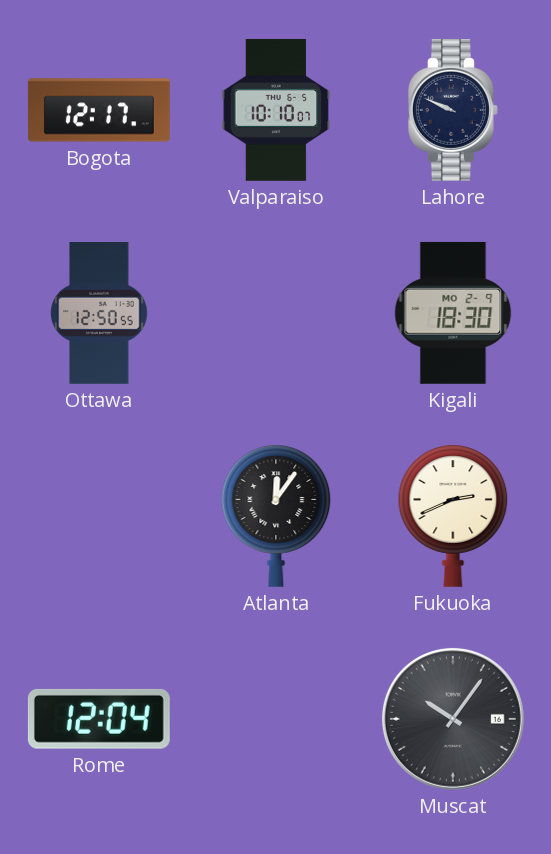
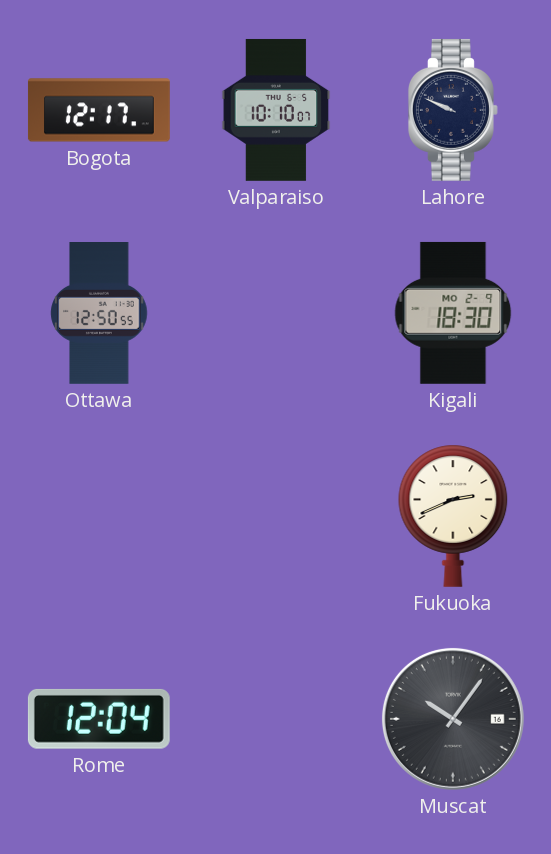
Atlanta: 12:06 -> none (276, 516)
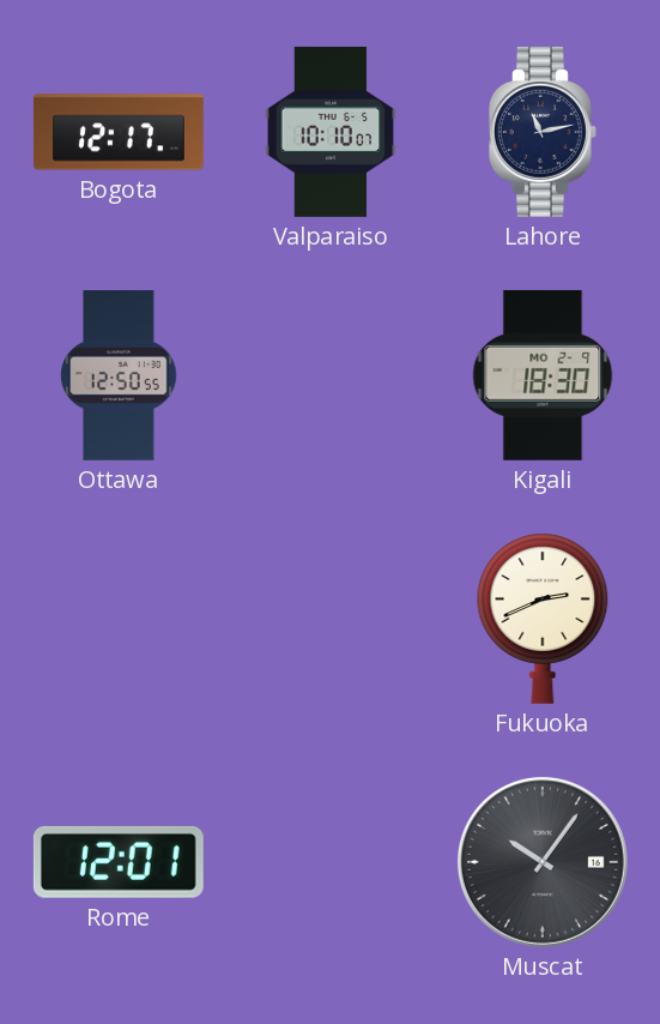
Lahore: 9:49 -> 11:13 (543, 132)
Rome: 12:04 -> 12:01 (119, 862)
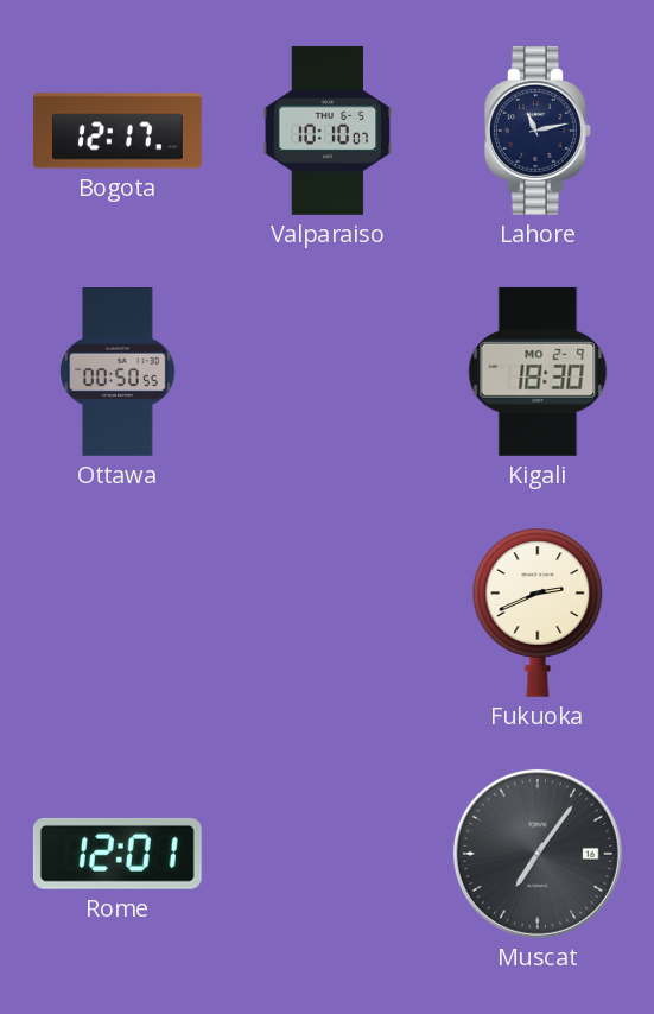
Ottawa: 12:50 -> 00:50 (118, 373)
Muscat: 10:06 -> 7:06 (538, 854)
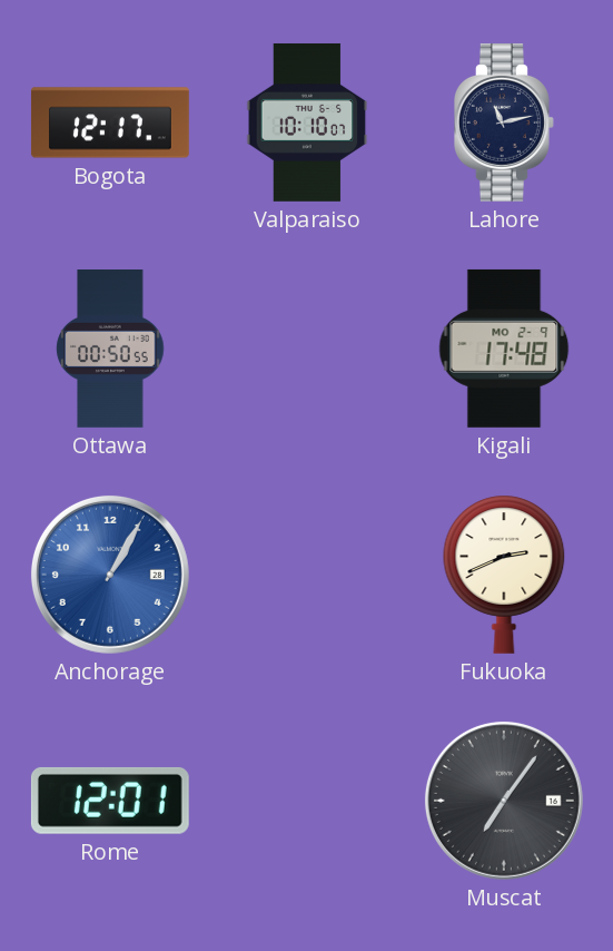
Kigali: 18:30 -> 17:48 (504, 349)
Anchorage: none -> 1:05 (110, 575)
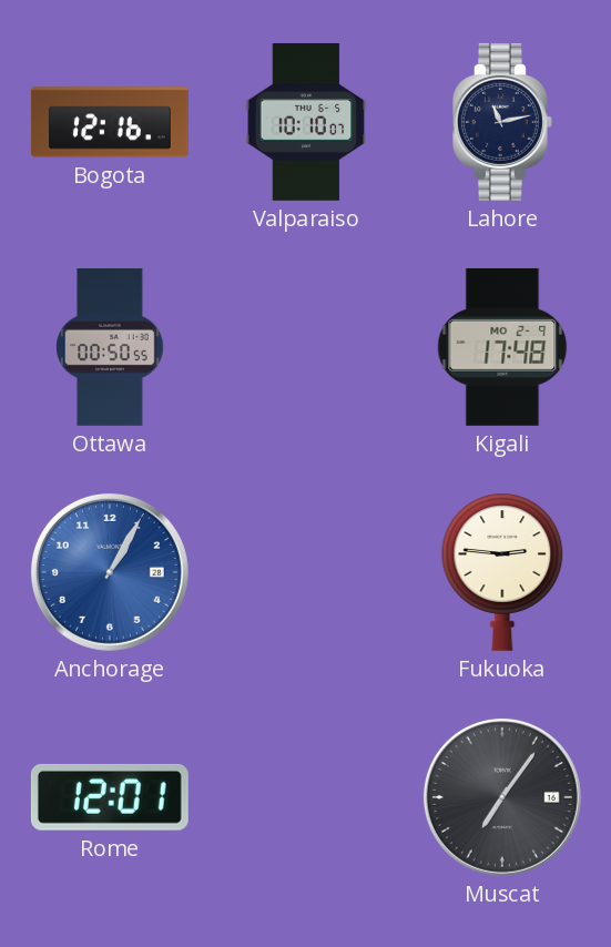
Bogota: 12:17 -> 12:16 (110, 122)
Fukuoka: 2:41 -> 2:46 (502, 572)
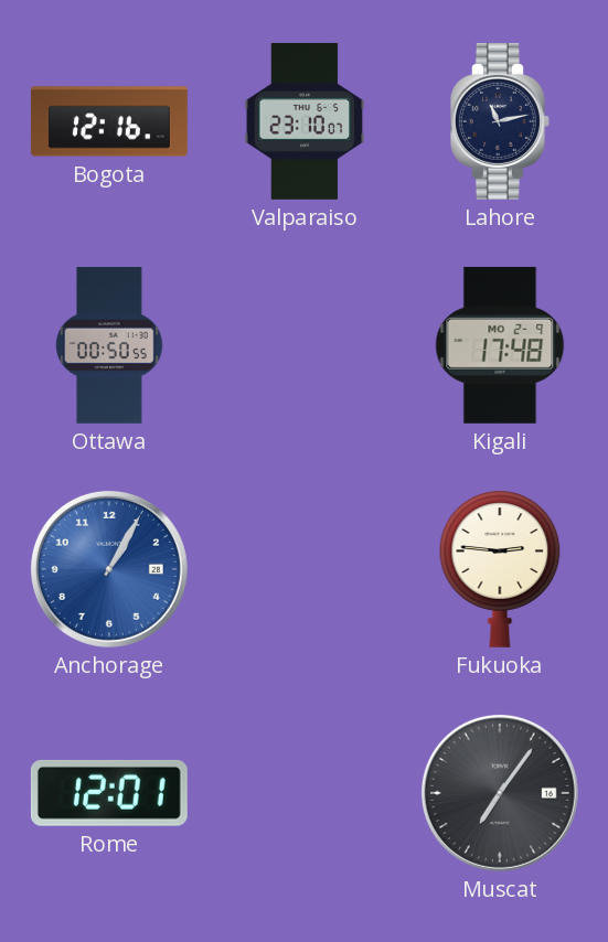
Valparaiso: 10:10 -> 23:10 (305, 121)
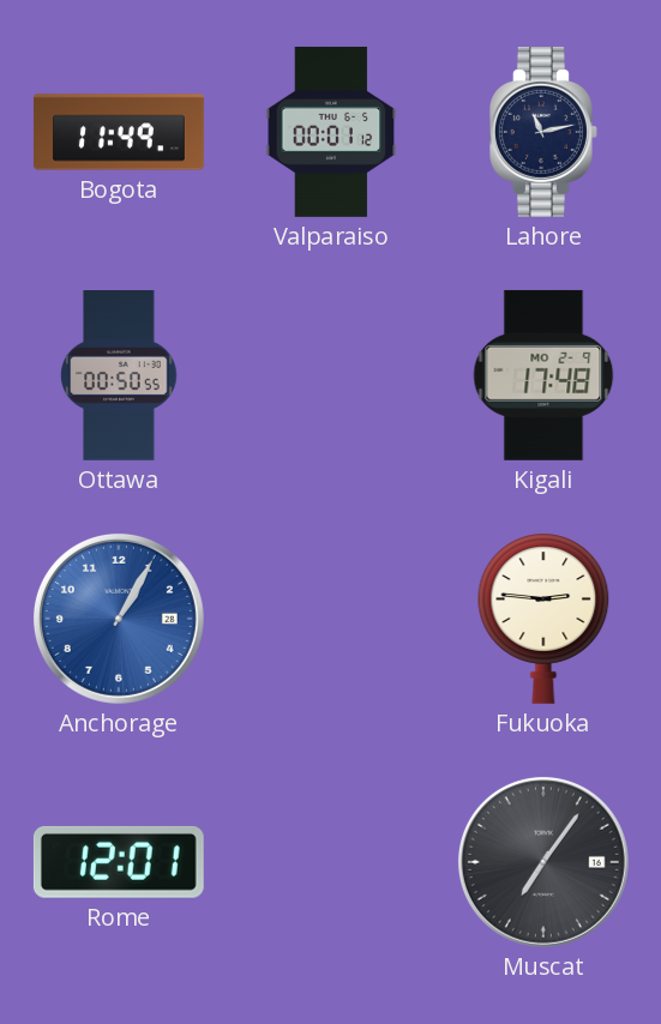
Bogota: 12:16 -> 11:49 (119, 132)
Valparaiso: 23:10 -> 00:01 (331, 132)
